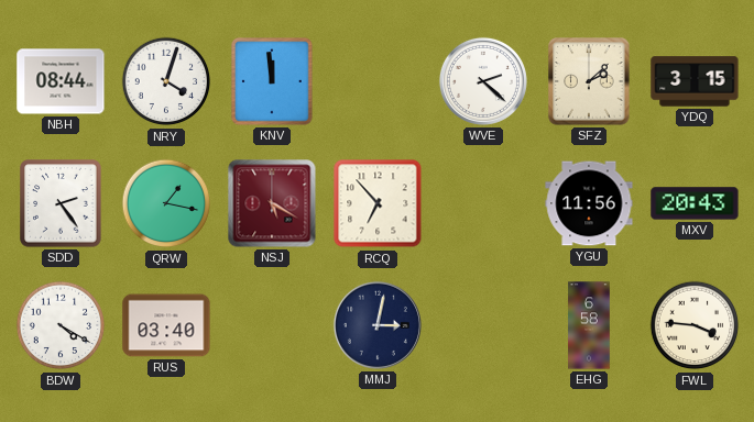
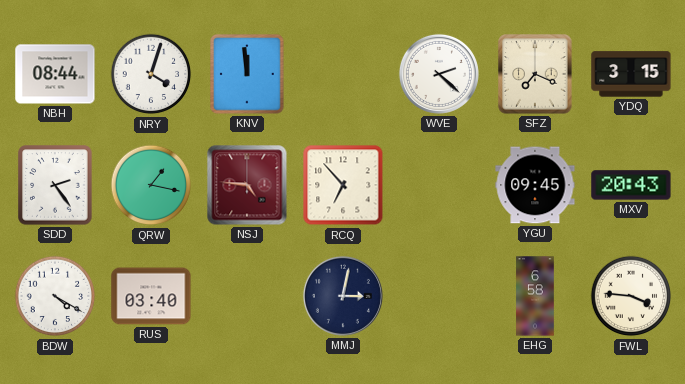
SFZ: 2:08 -> 7:19 (535, 74)
NSJ: 5:20 -> 4:46 (247, 185)
YGU: 11:56 -> 09:45 (535, 185)
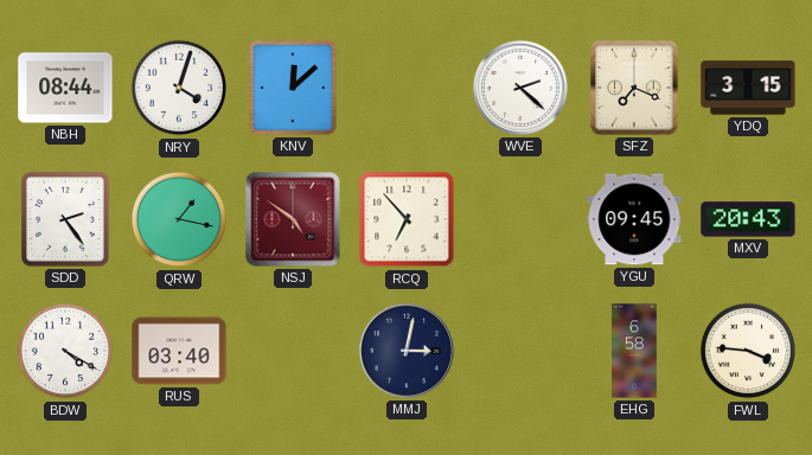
KNV: 11:59 -> 12:08 (293, 88)
NSJ: 4:46 -> 4:51 (293, 219)
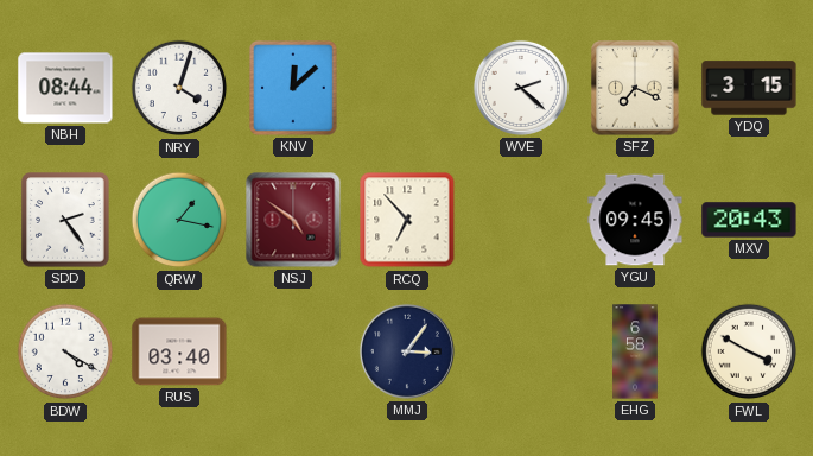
MMJ: 3:02 -> 3:06 (407, 351)
FWL: 3:46 -> 3:50 (749, 351)
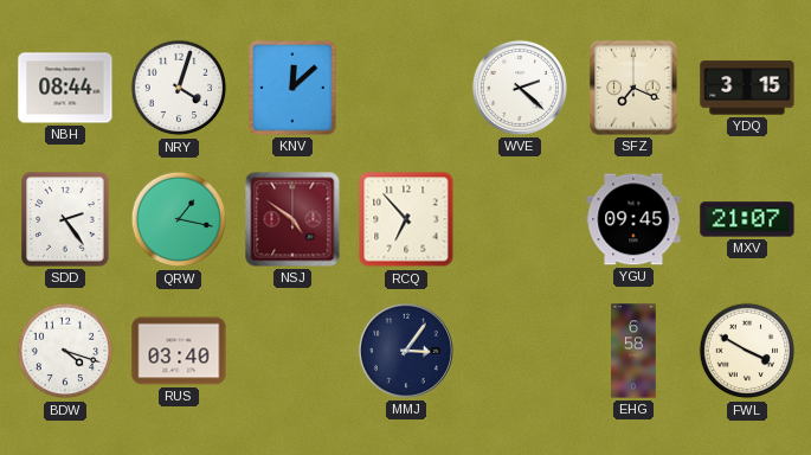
MXV: 20:43 -> 21:07 (747, 219)
BDW: 4:20 -> 4:18 (65, 351)
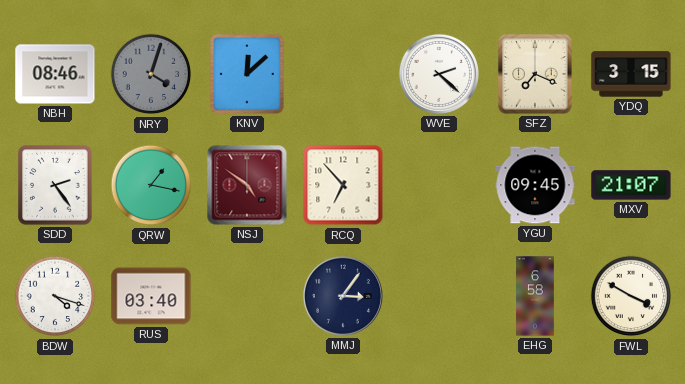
NBH: 08:44 -> 08:46 (55, 74)
NRY dial: white -> grey (151, 74)
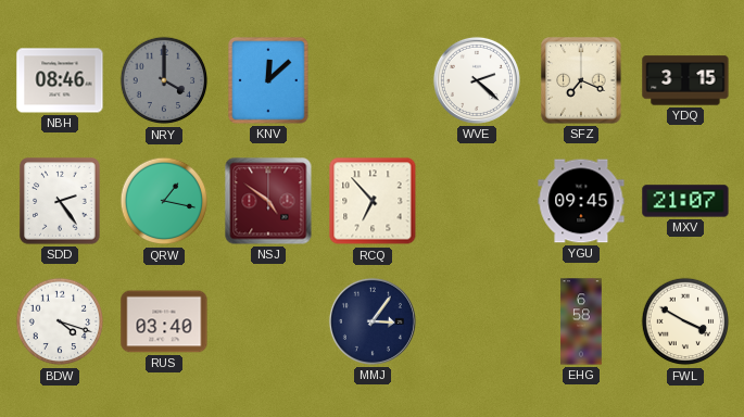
NRY: 4:03 -> 4:00 (164, 80)
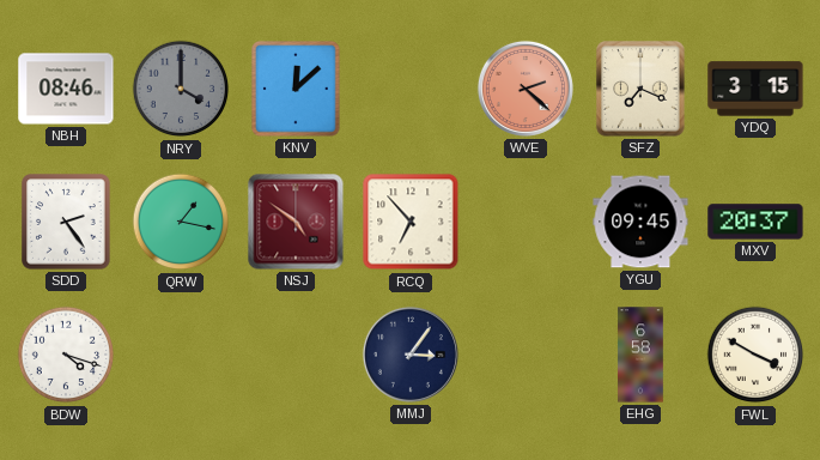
WVE dial: white -> salmon (526, 89)
MXV: 21:07 -> 20:37 (755, 222)
RUS: 03:40 -> none (164, 321)
